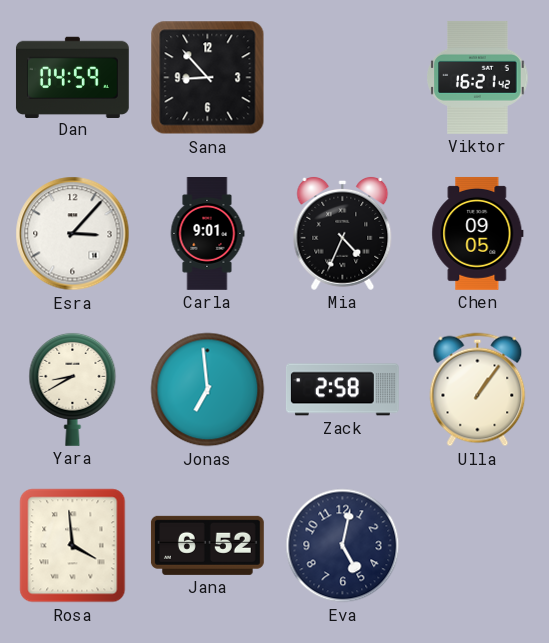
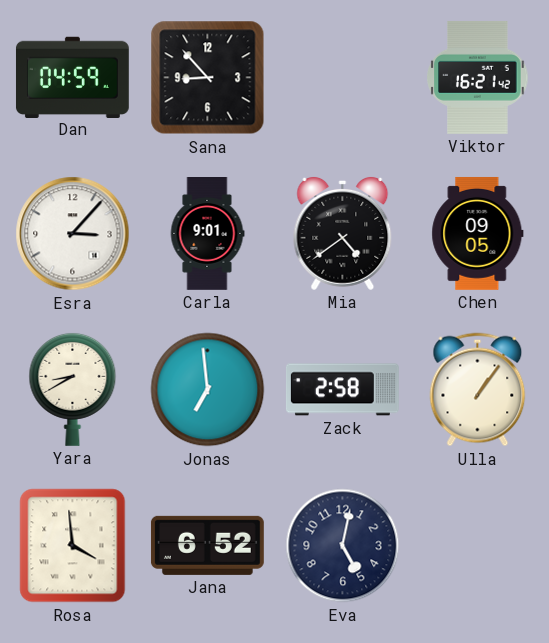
Mia: 4:34 -> 4:39 (343, 233)
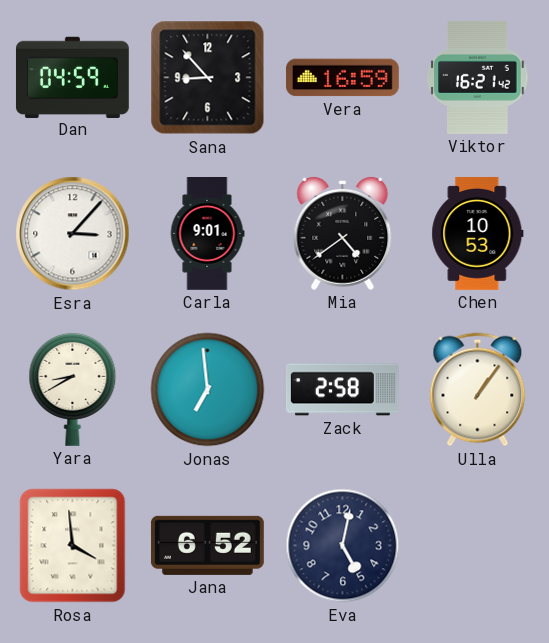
Vera: none -> 16:59 (342, 78)
Chen: 09:05 -> 10:53 (478, 233)
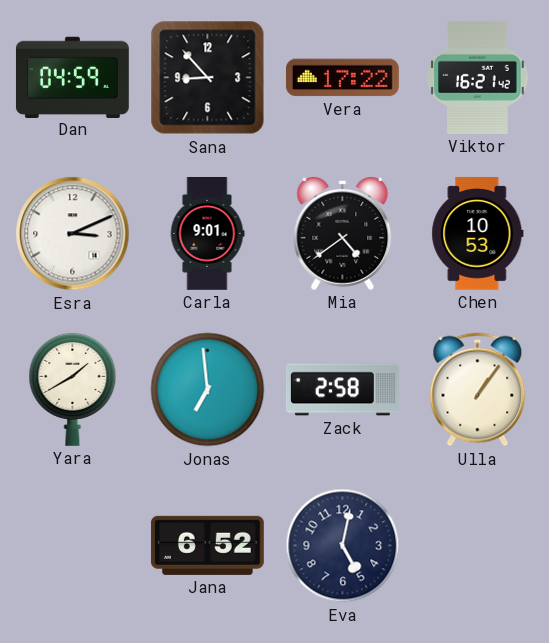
Vera: 16:59 -> 17:22 (342, 78)
Esra: 3:07 -> 3:11 (73, 234)
Yara: 8:40 -> 1:40 (73, 389)
Rosa: 3:59 -> none (73, 546)
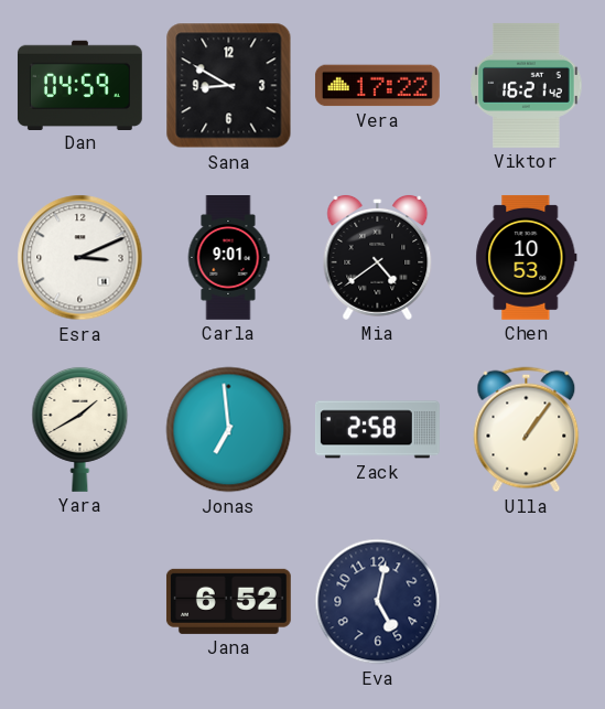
Sana: 8:53 -> 8:50 (229, 86)
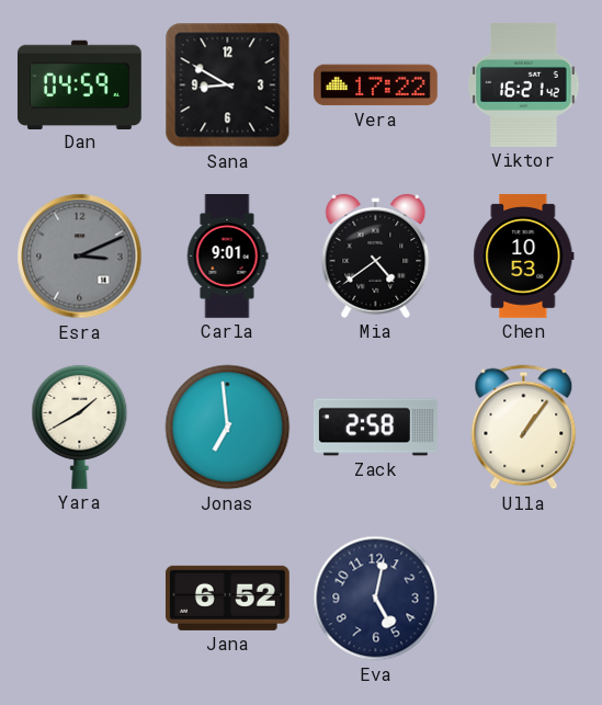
Esra dial: white -> grey (80, 257)
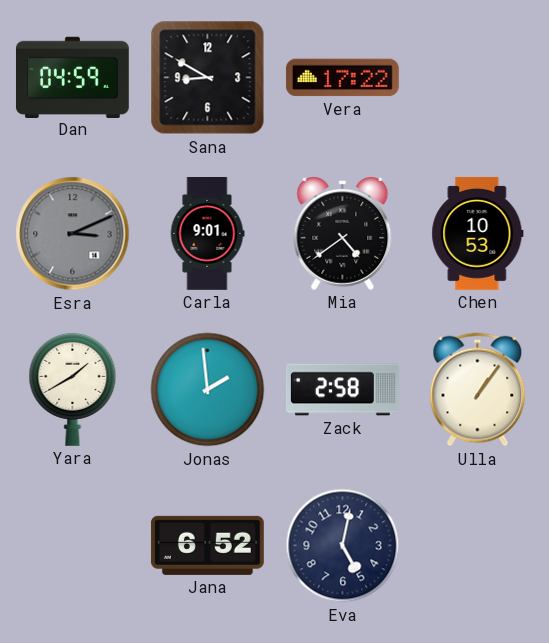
Viktor: 16:21 -> none (524, 84)
Jonas: 6:59 -> 1:59 (208, 390)
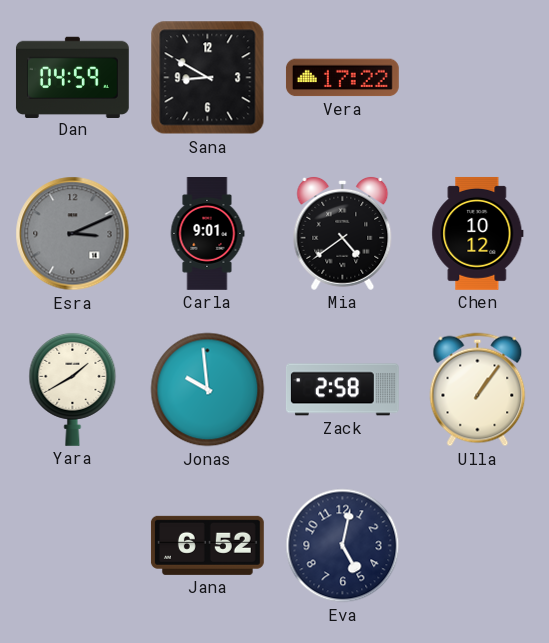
Chen: 10:53 -> 10:12 (478, 233)
Jonas: 1:59 -> 9:59 (208, 390)
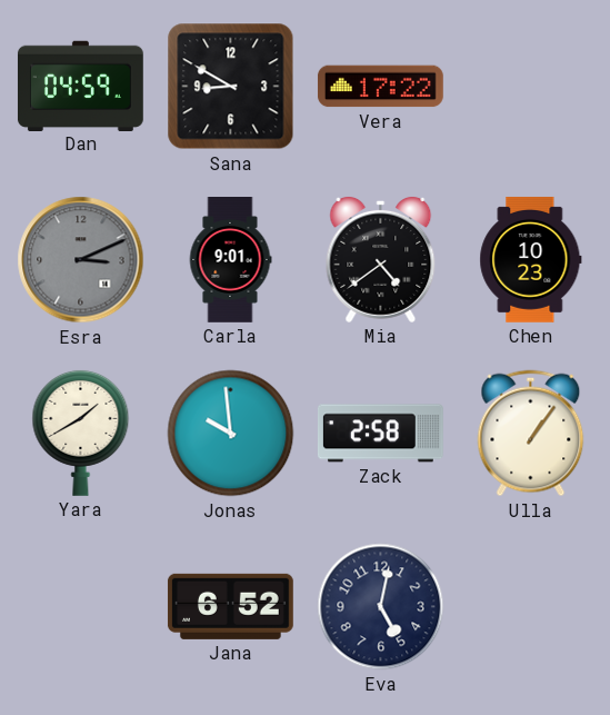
Chen: 10:12 -> 10:23 (531, 259)
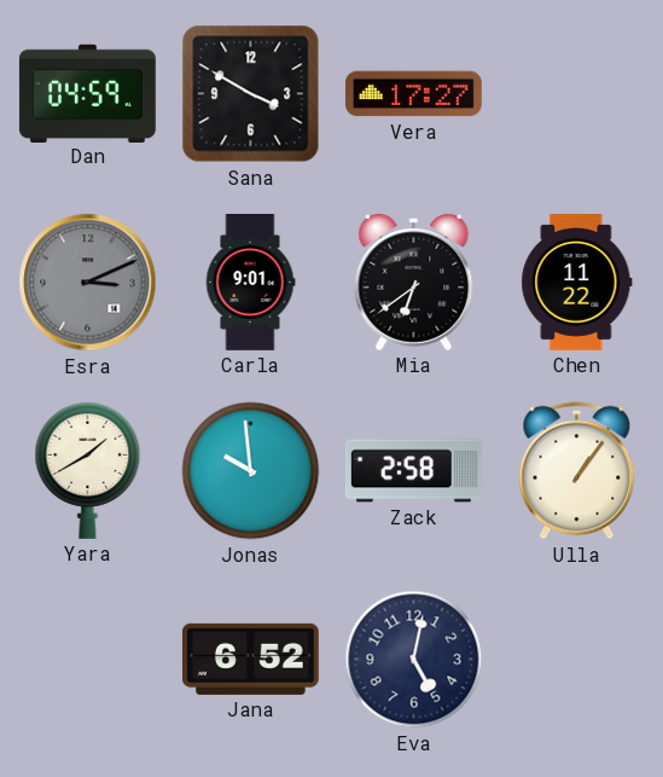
Sana: 8:50 -> 3:50 (251, 94)
Vera: 17:22 -> 17:27 (413, 94)
Mia: 4:39 -> 6:39 (414, 282)
Chen: 10:23 -> 11:22 (577, 282)
